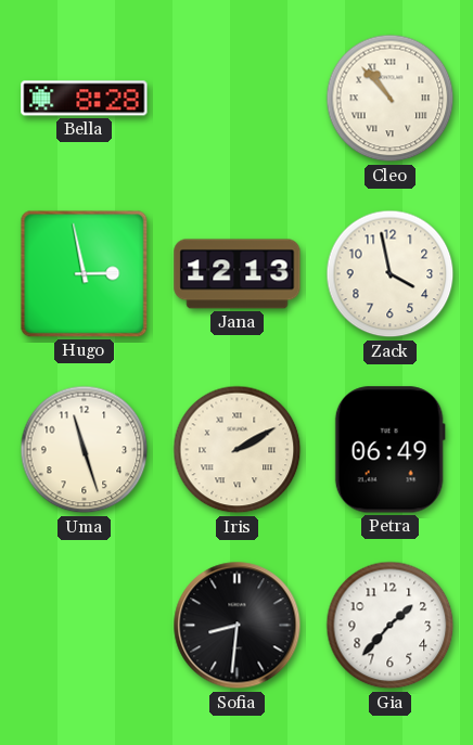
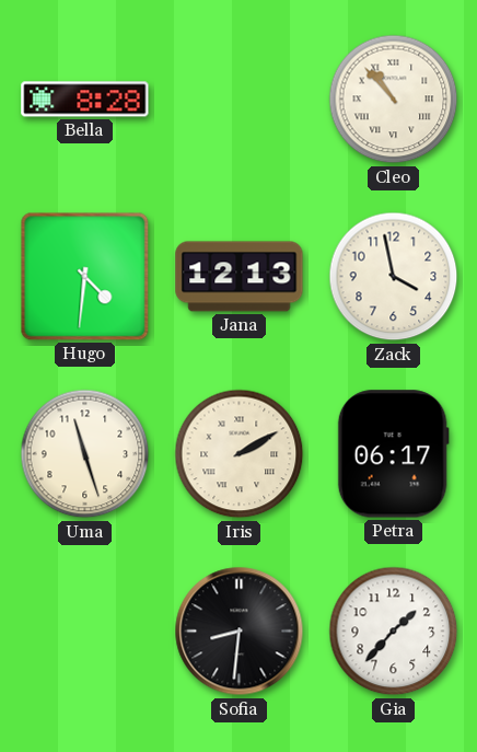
Hugo: 2:58 -> 4:31 (85, 277)
Petra: 06:49 -> 06:17 (393, 454)
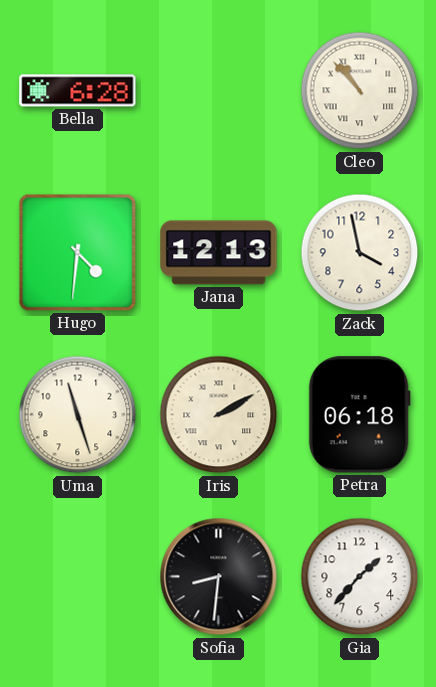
Bella: 8:28 -> 6:28 (78, 91)
Petra: 06:17 -> 06:18 (359, 415)
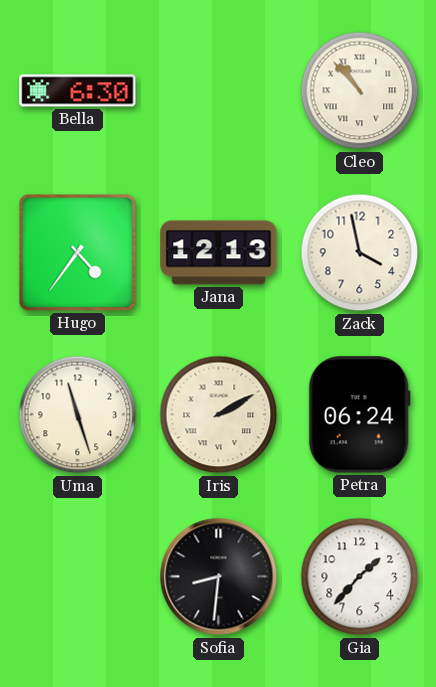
Bella: 6:28 -> 6:30 (78, 91)
Hugo: 4:31 -> 4:36 (78, 253)
Petra: 06:18 -> 06:24 (359, 415)
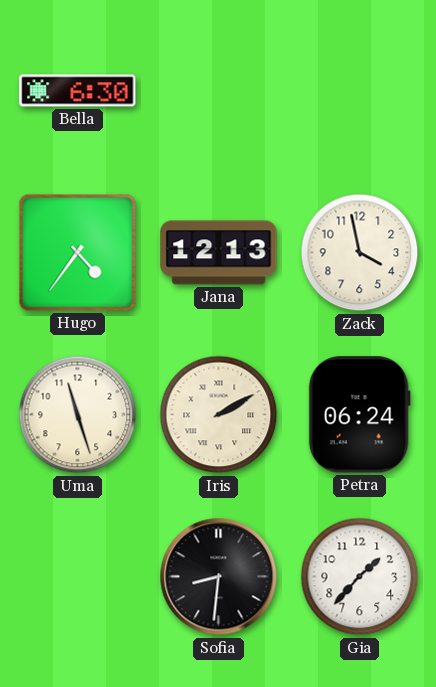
Cleo: 10:53 -> none (360, 91)
